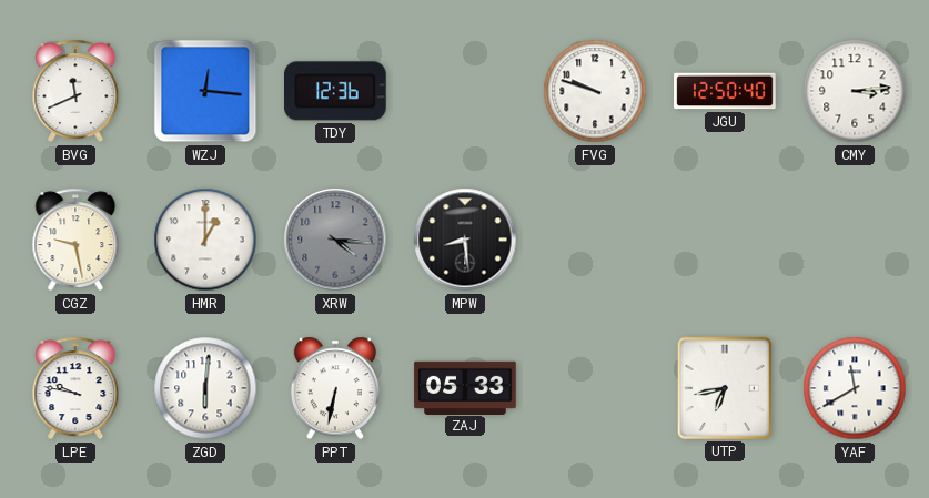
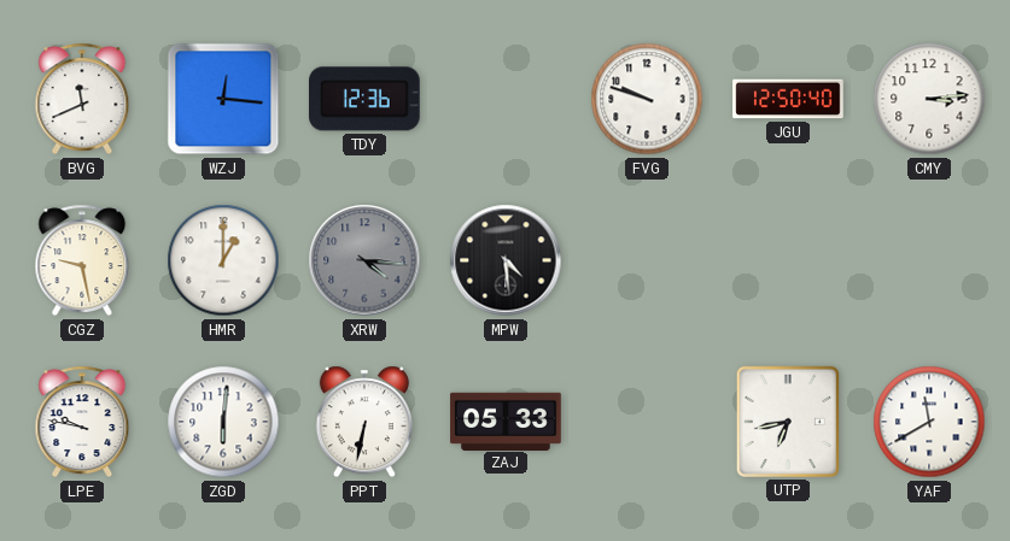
MPW: 8:29 -> 4:29 (506, 260)
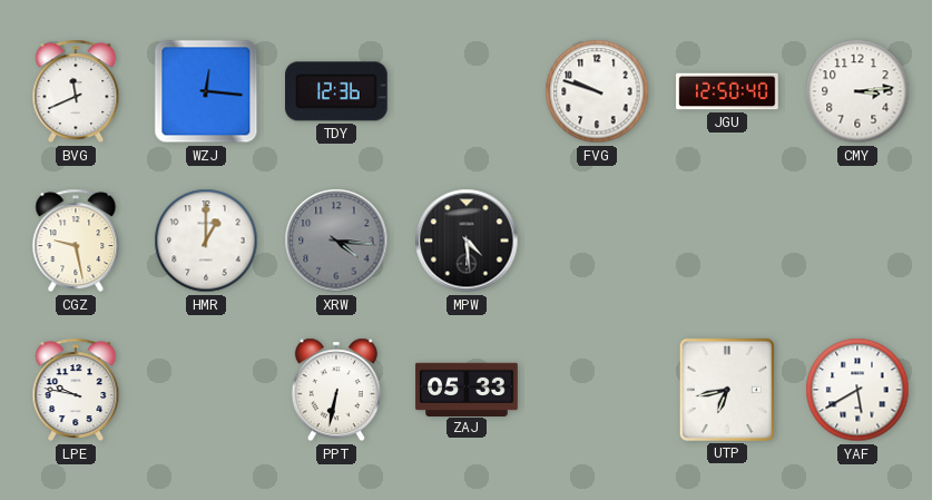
ZGD: 6:01 -> none (223, 422)
YAF: 11:40 -> 5:40 (857, 390)
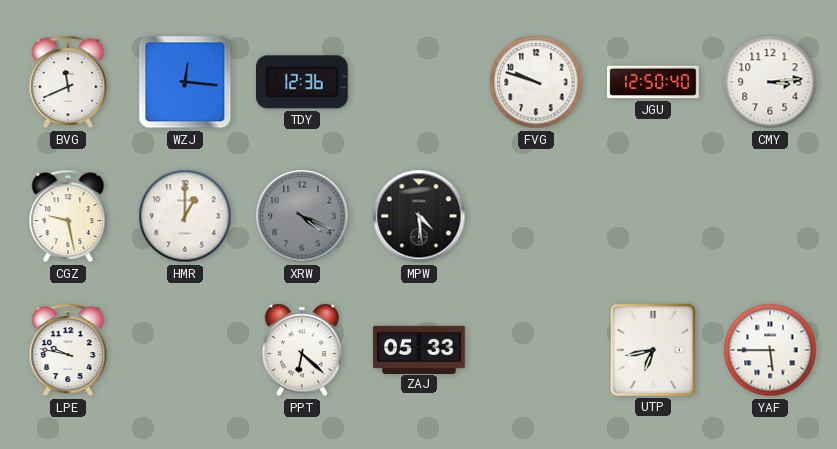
XRW: 4:16 -> 4:19 (302, 216)
PPT: 6:32 -> 6:22 (302, 350)
YAF: 5:40 -> 5:45 (770, 350)
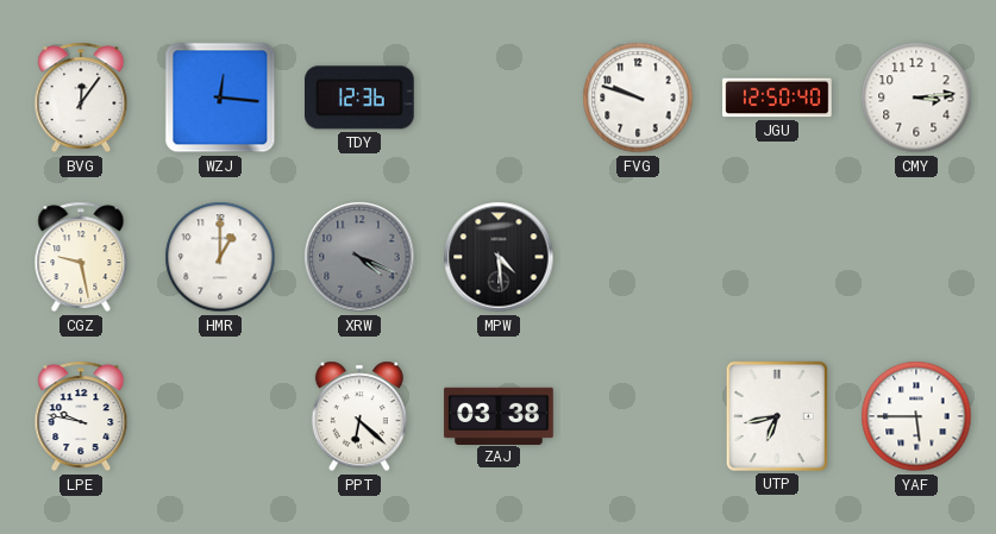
BVG: 11:41 -> 12:06 (81, 98)
ZAJ: 05:33 -> 03:38 (499, 415)
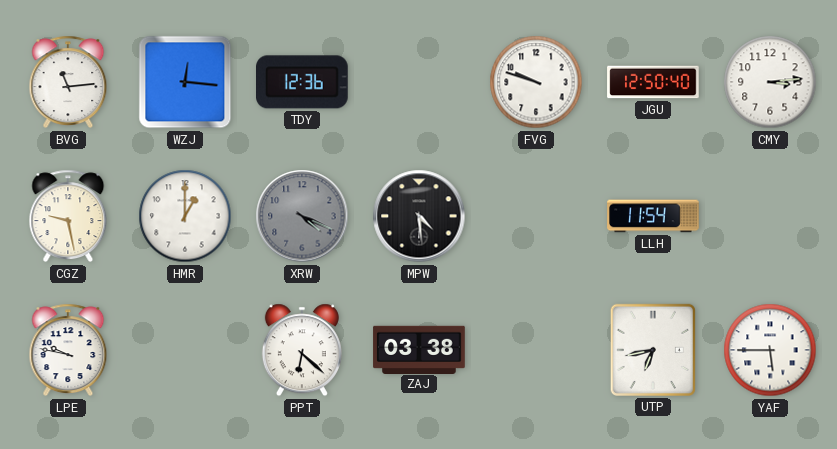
BVG: 12:06 -> 11:14 (68, 82)
LLH: none -> 11:54 (653, 216)
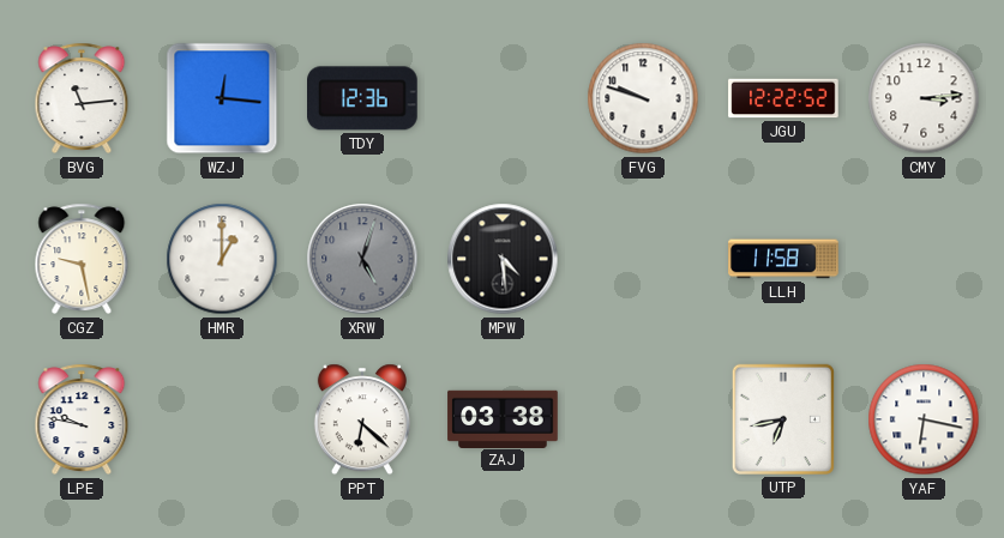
JGU: 12:50 -> 12:22 (783, 98)
XRW: 4:19 -> 5:03 (362, 259)
LLH: 11:54 -> 11:58 (783, 259)
YAF: 5:45 -> 6:17 (924, 419)
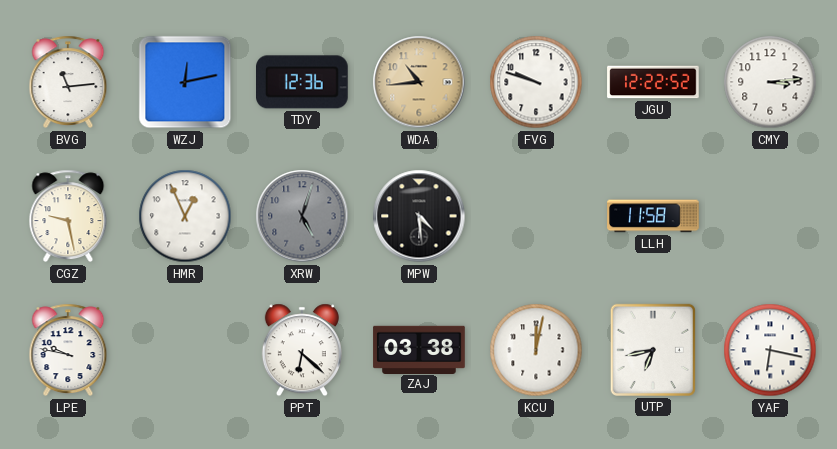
WZJ: 12:16 -> 12:13 (185, 82)
WDA: none -> 10:44 (419, 82)
HMR: 1:00 -> 12:56 (185, 216)
KCU: none -> 12:02 (536, 350)
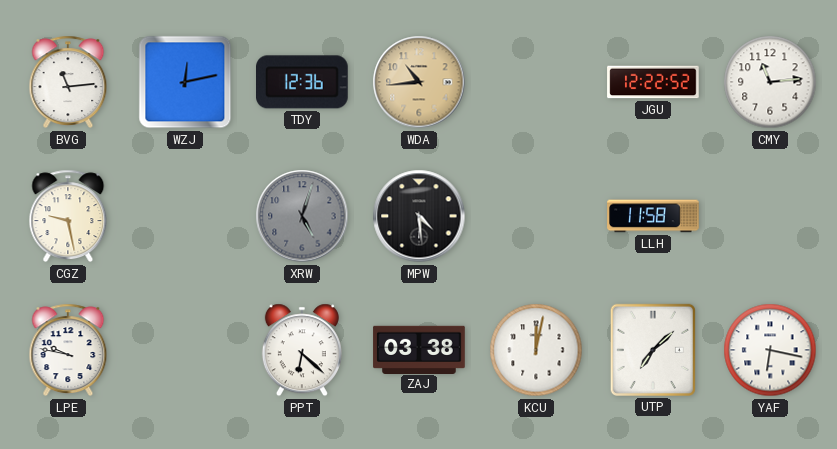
FVG: 9:48 -> none (536, 82)
CMY: 3:14 -> 11:14 (770, 82)
HMR: 12:56 -> none (185, 216)
UTP: 6:43 -> 7:08 (653, 350)
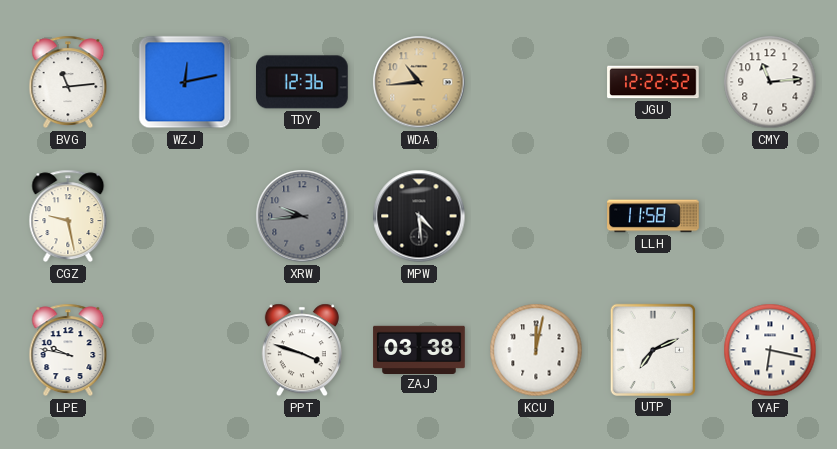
XRW: 5:03 -> 9:44 (302, 216)
PPT: 6:22 -> 3:48 (302, 350)
UTP: 7:08 -> 7:11 (653, 350)
